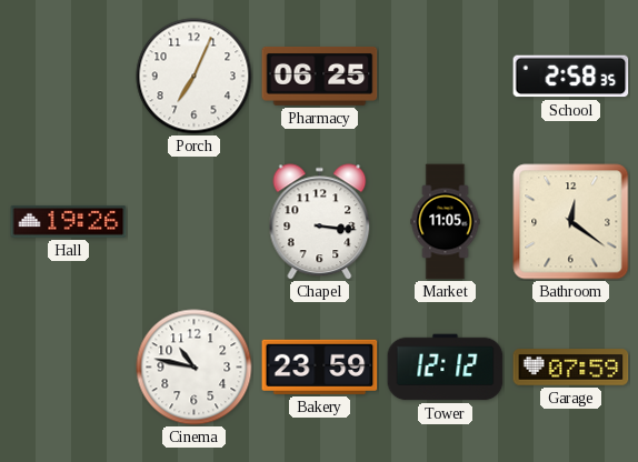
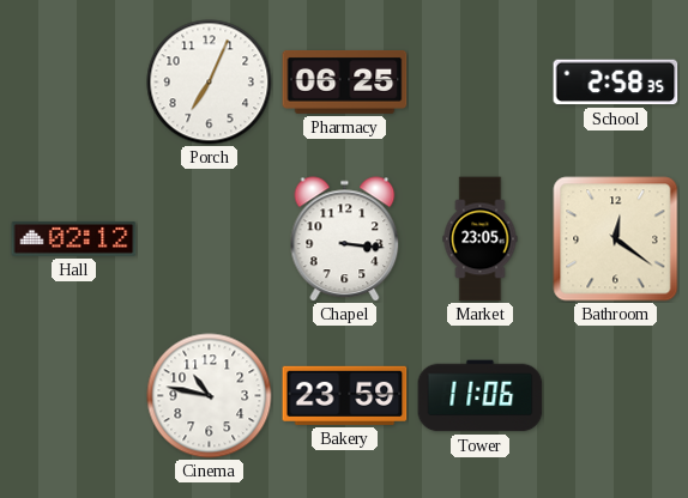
Hall: 19:26 -> 02:12 (74, 238)
Market: 11:05 -> 23:05 (481, 239)
Tower: 12:12 -> 11:06 (481, 396)
Garage: 07:59 -> none (571, 368)
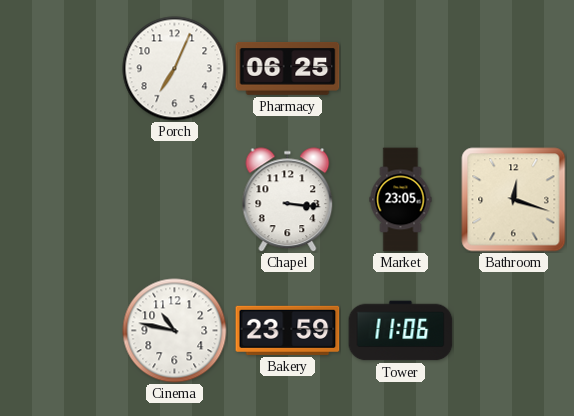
School: 2:58 -> none (616, 83)
Hall: 02:12 -> none (74, 238)
Bathroom: 12:21 -> 12:18 (514, 200)
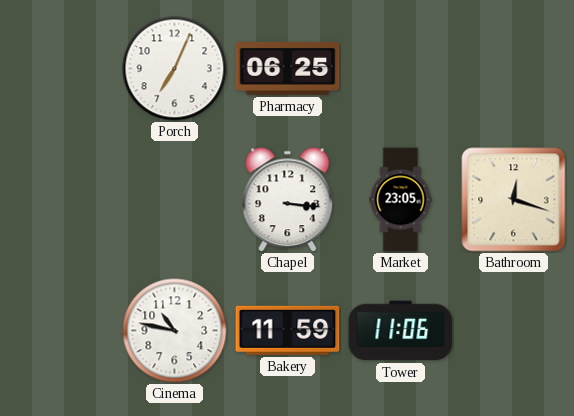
Bakery: 23:59 -> 11:59 (288, 330)
